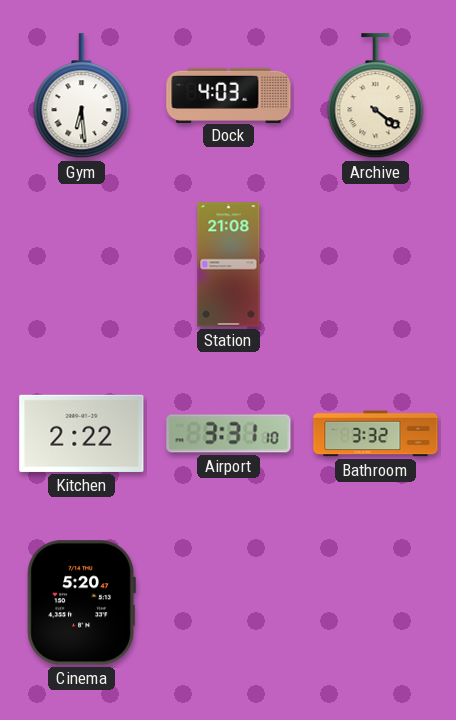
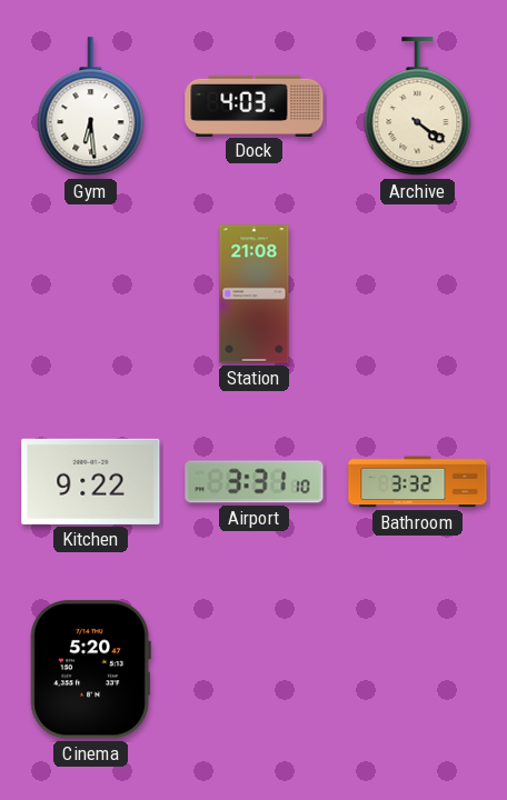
Kitchen: 2:22 -> 9:22 (91, 481)
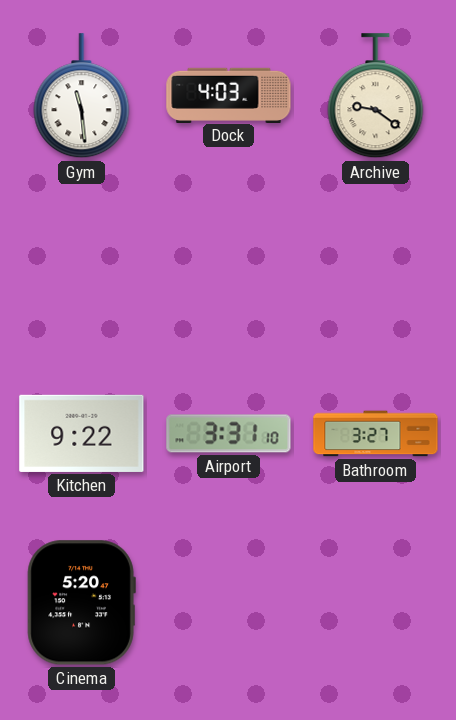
Gym: 6:29 -> 11:29 (82, 96)
Archive: 4:21 -> 9:21 (376, 96)
Station: 21:08 -> none (255, 294)
Bathroom: 3:32 -> 3:27 (376, 434)
